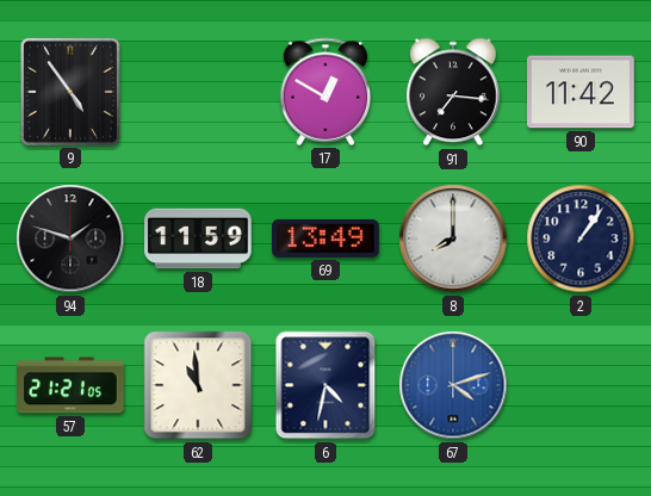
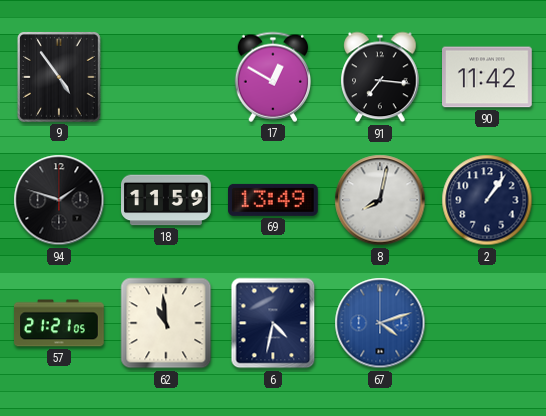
8: 8:00 -> 8:02 (380, 200)
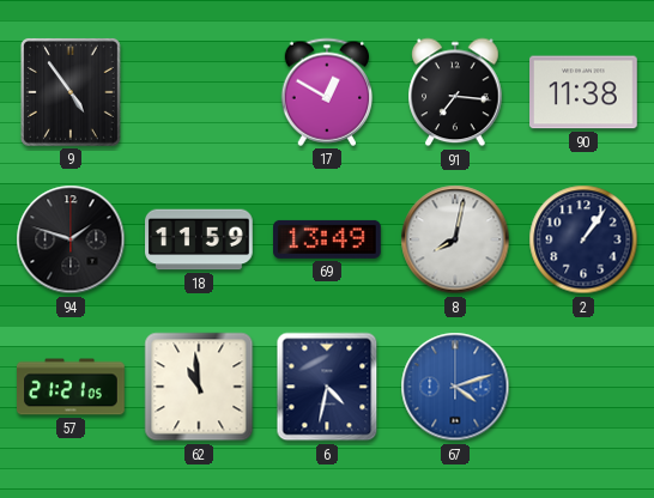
90: 11:42 -> 11:38 (585, 92)
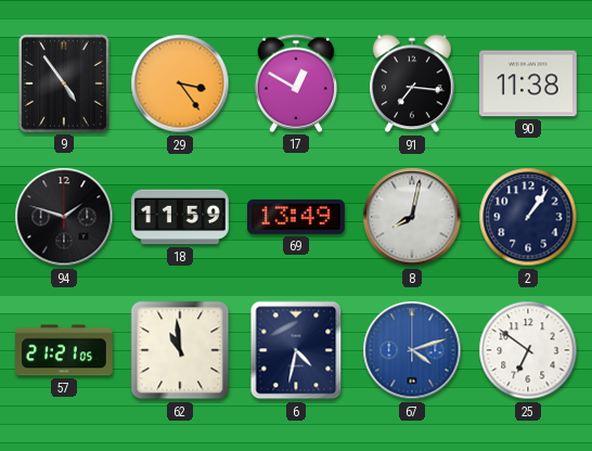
29: none -> 3:24 (180, 83)
25: none -> 6:51 (528, 350)
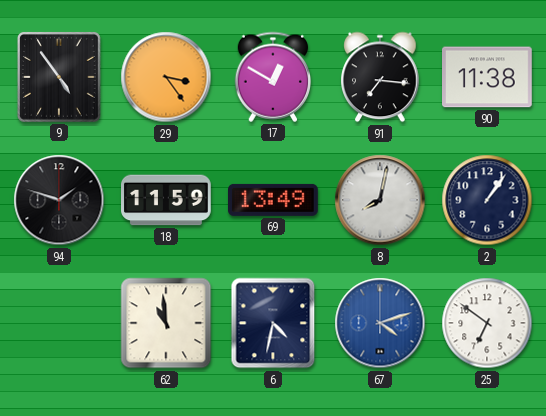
57: 21:21 -> none (65, 350)
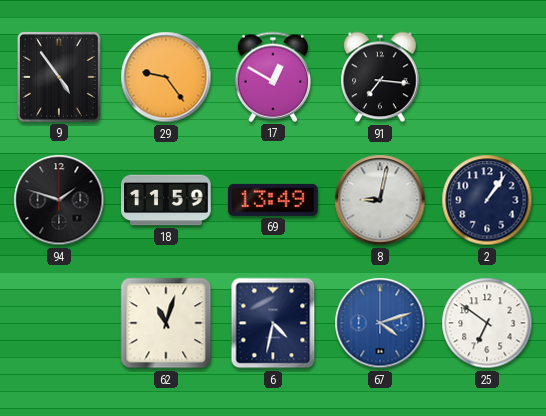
29: 3:24 -> 9:24 (166, 77)
90: 11:38 -> none (488, 77)
8: 8:02 -> 9:02 (380, 200)
62: 10:59 -> 11:03 (166, 323)
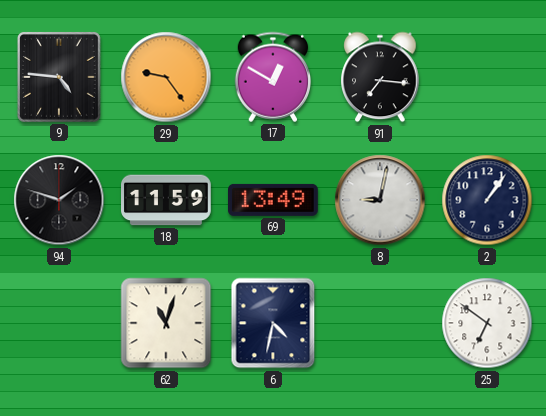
9: 4:54 -> 4:46 (59, 77)
67: 4:12 -> none (380, 323)
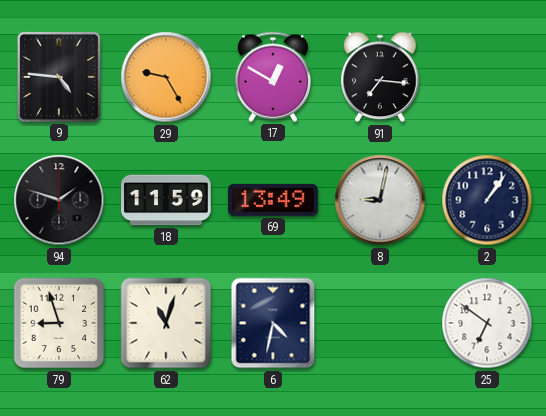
29: 9:24 -> 9:25 (166, 77)
79: none -> 8:57 (59, 323)
